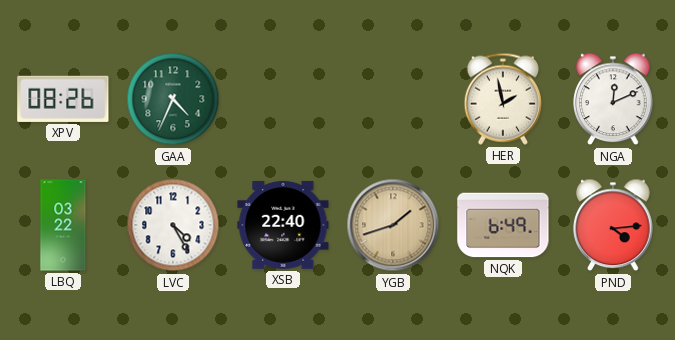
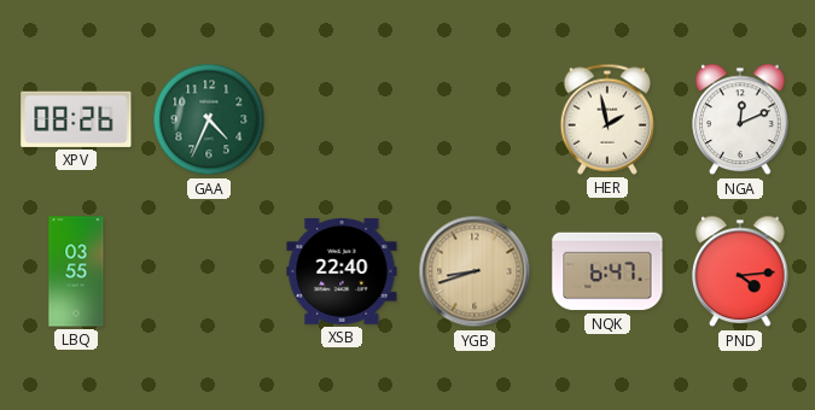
LBQ: 03:22 -> 03:55 (76, 271)
LVC: 4:25 -> none (173, 225)
YGB: 1:42 -> 8:42 (475, 271)
NQK: 6:49 -> 6:47 (607, 271)
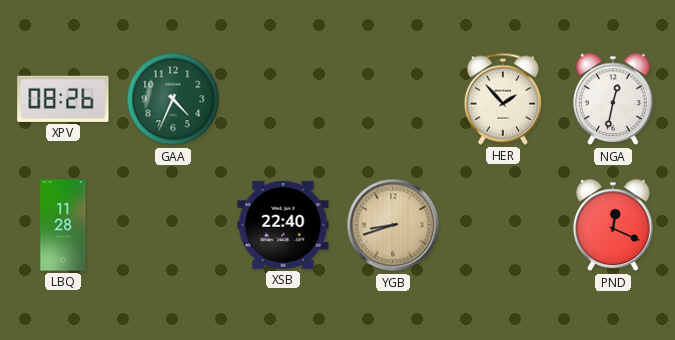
HER: 1:58 -> 1:53 (503, 99)
NGA: 12:11 -> 12:32 (613, 99)
LBQ: 03:55 -> 11:28 (63, 225)
NQK: 6:47 -> none (607, 271)
PND: 4:14 -> 12:19 (613, 225)
